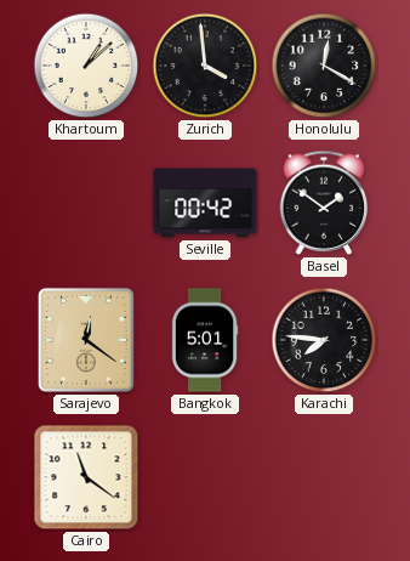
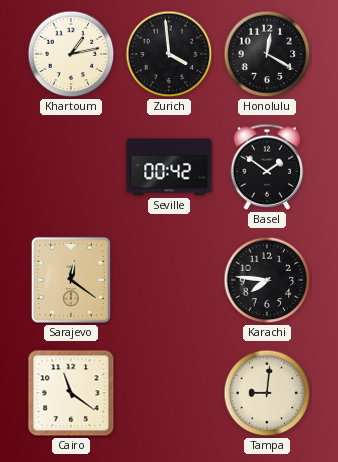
Khartoum: 1:08 -> 1:13 (71, 54)
Bangkok: 5:01 -> none (205, 340)
Tampa: none -> 9:01 (267, 393)
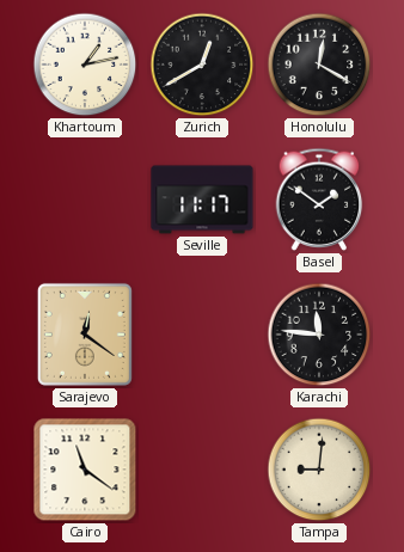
Zurich: 3:59 -> 12:40 (202, 65)
Seville: 00:42 -> 11:17 (202, 200)
Karachi: 7:46 -> 11:46 (319, 335)
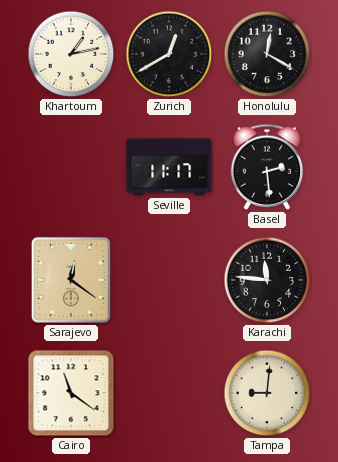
Basel: 1:51 -> 2:29 (267, 167)
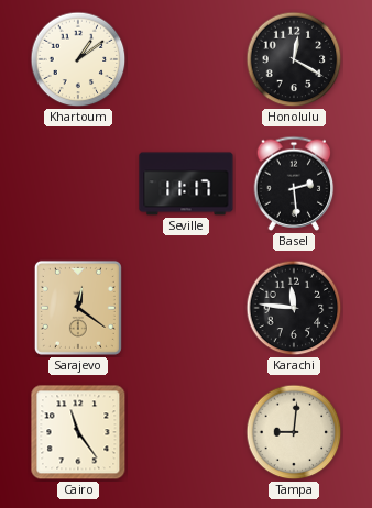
Khartoum: 1:13 -> 1:09 (78, 59)
Zurich: 12:40 -> none (169, 54)
Cairo: 11:21 -> 11:24 (78, 432)
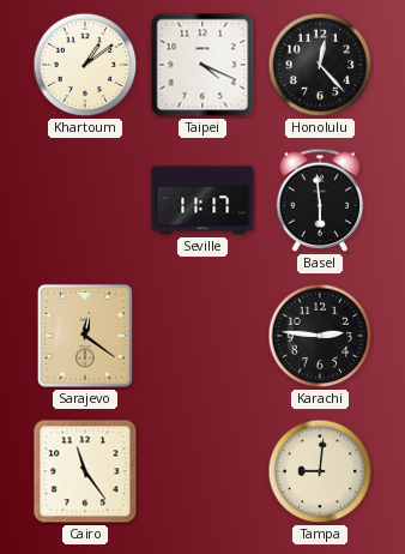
Taipei: none -> 4:19 (202, 65)
Honolulu: 12:20 -> 12:23 (320, 65)
Basel: 2:29 -> 5:59 (320, 200)
Karachi: 11:46 -> 2:46 (320, 336)
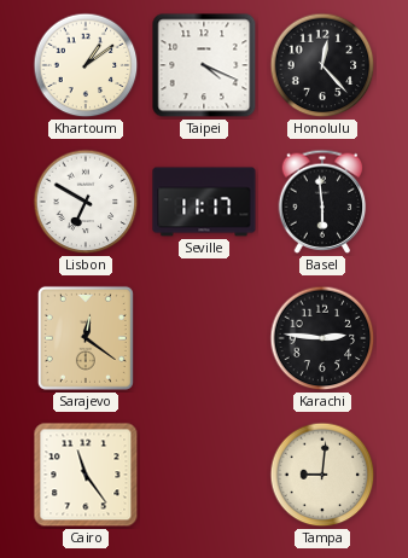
Lisbon: none -> 6:50 (86, 202)
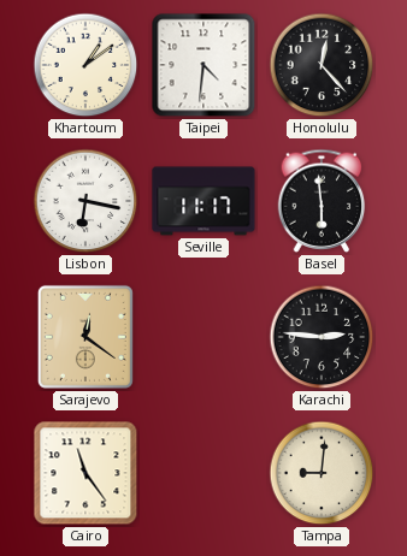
Taipei: 4:19 -> 4:31 (203, 65)
Lisbon: 6:50 -> 6:17 (85, 201)
